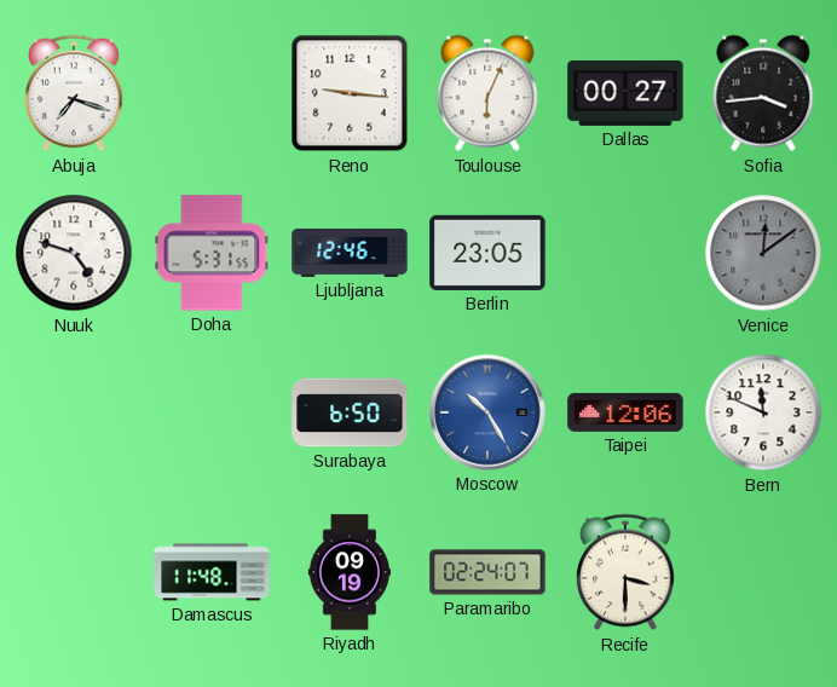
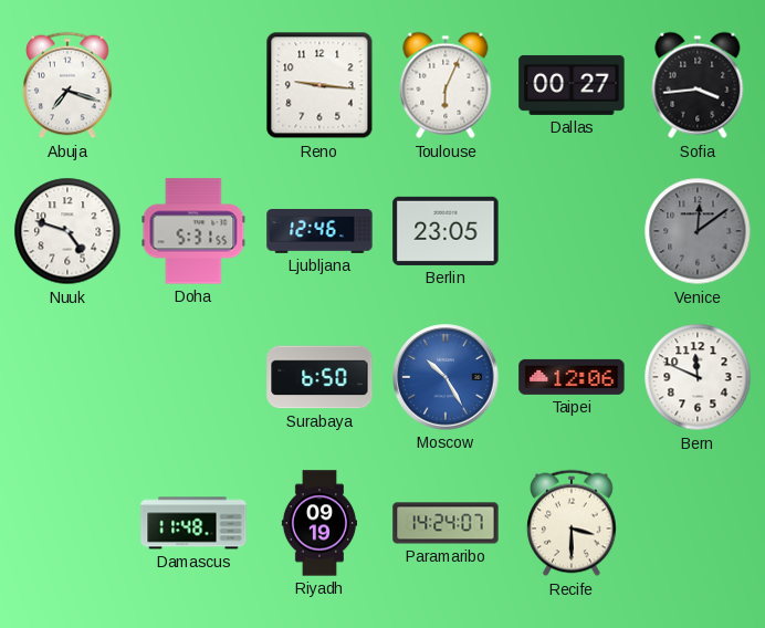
Paramaribo: 02:24 -> 14:24 (446, 523)
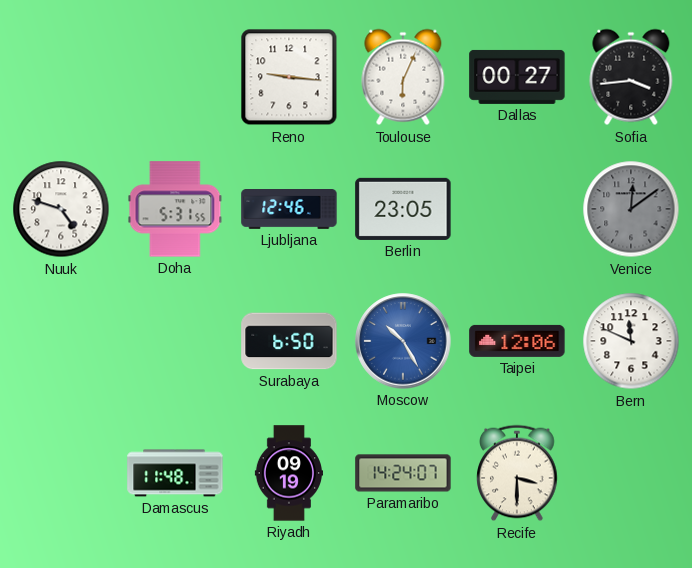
Abuja: 7:18 -> none (67, 85)
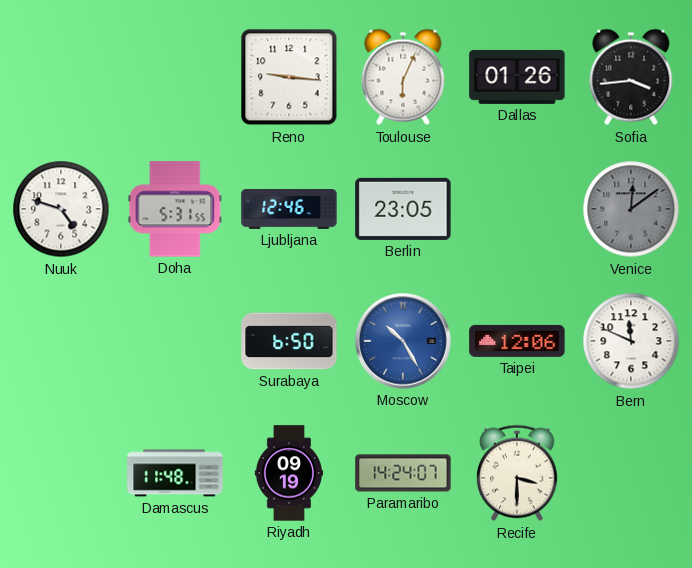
Dallas: 00:27 -> 01:26 (517, 77)
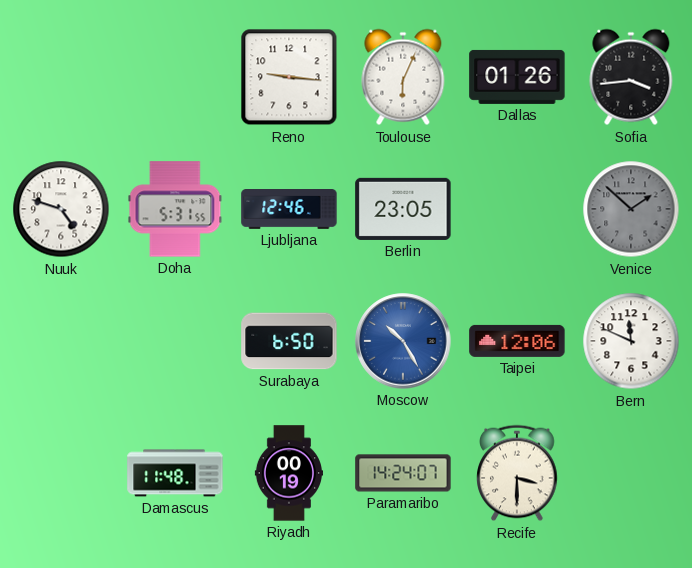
Venice: 12:09 -> 1:52 (631, 209)
Riyadh: 09:19 -> 00:19 (288, 473)
